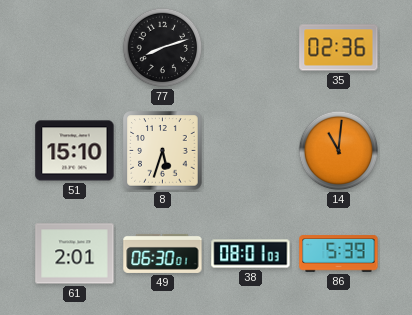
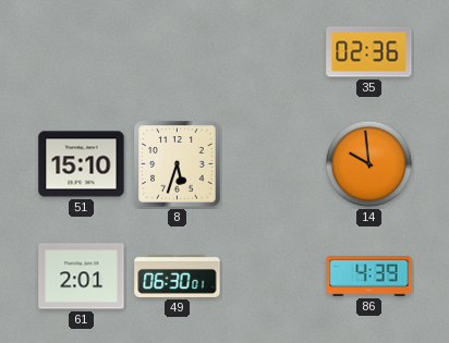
77: 8:12 -> none (163, 48)
14: 11:01 -> 9:59 (369, 164)
38: 08:01 -> none (251, 254)
86: 5:39 -> 4:39 (369, 277)
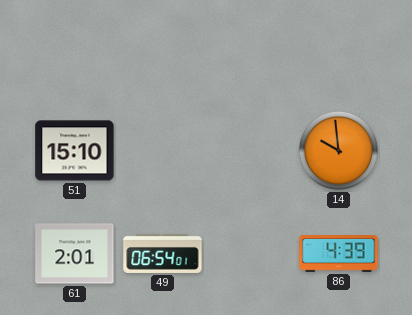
35: 02:36 -> none (369, 52)
8: 5:33 -> none (178, 164)
49: 06:30 -> 06:54 (163, 253)
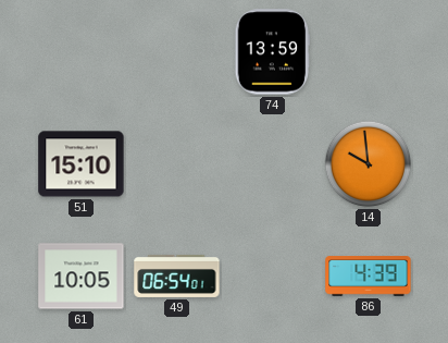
74: none -> 13:59 (272, 52)
61: 2:01 -> 10:05 (82, 277)
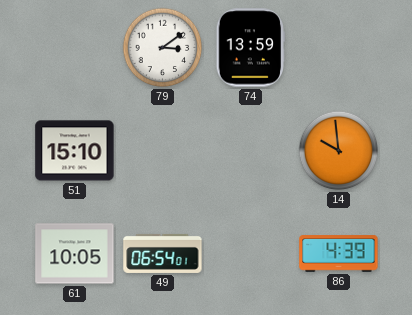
79: none -> 3:09 (163, 48)
